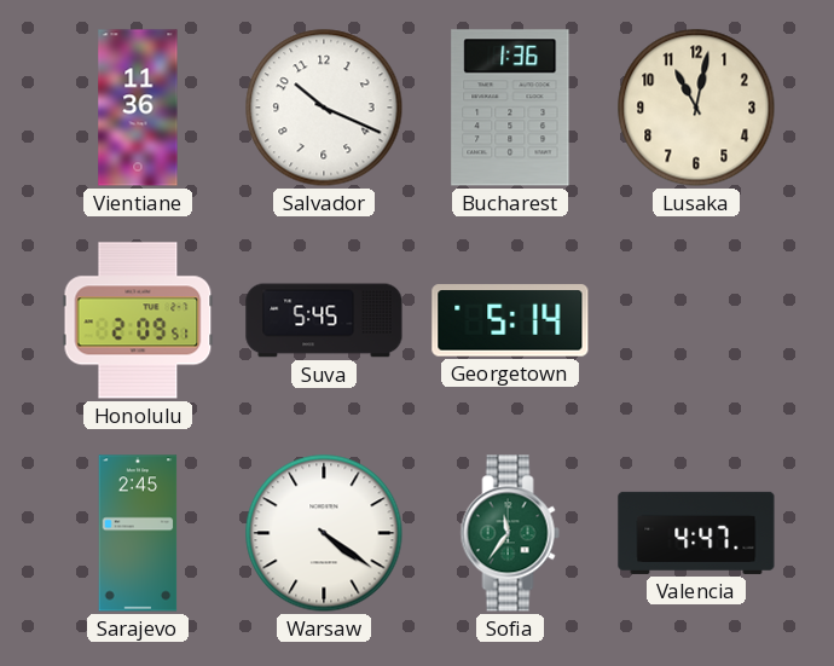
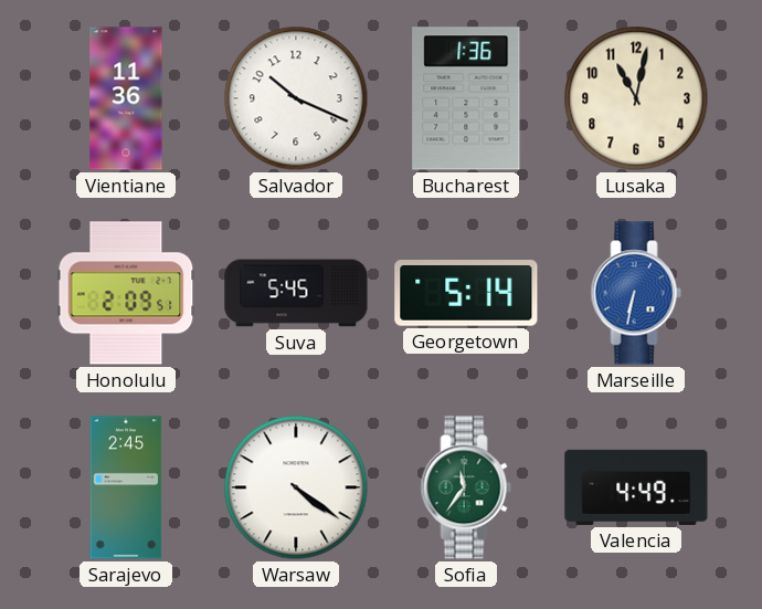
Marseille: none -> 6:32 (636, 293)
Valencia: 4:47 -> 4:49 (636, 487)
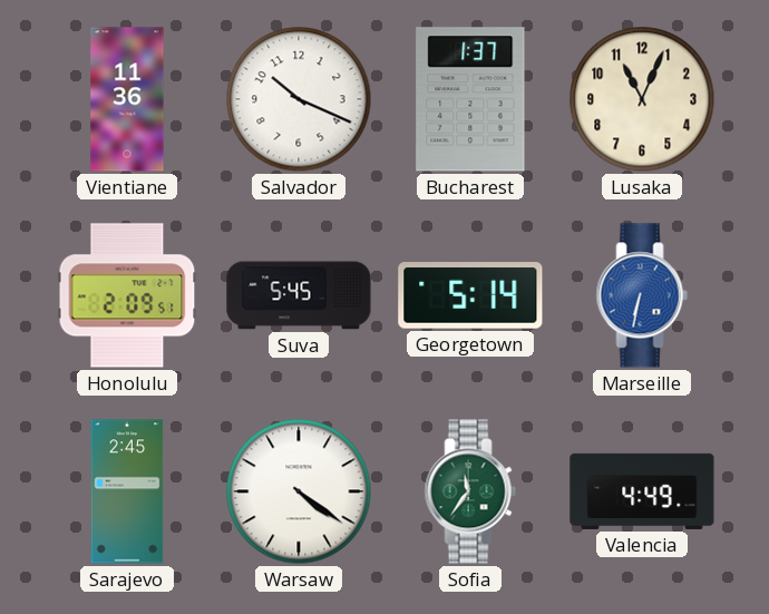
Bucharest: 1:36 -> 1:37 (470, 99)
Lusaka: 11:02 -> 11:04 (642, 99)
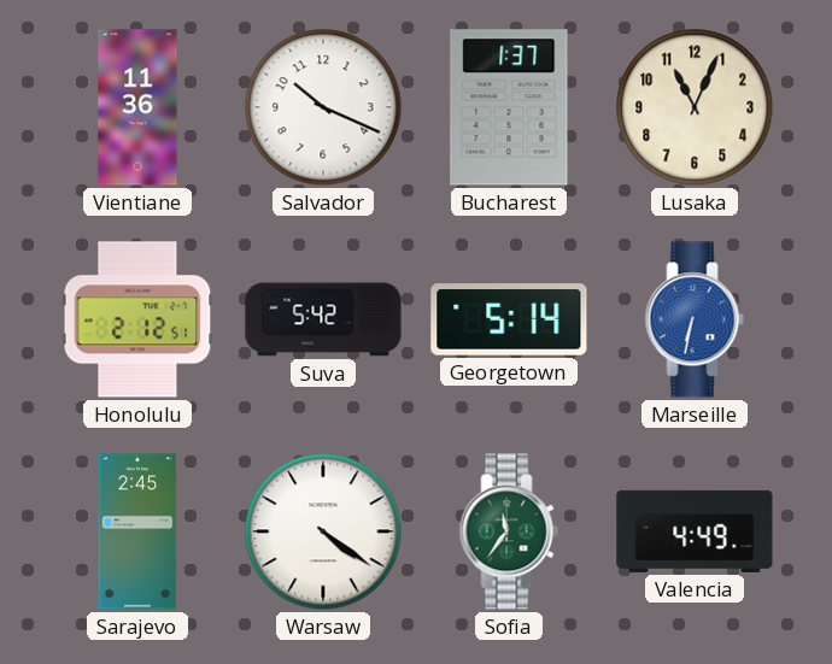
Honolulu: 2:09 -> 2:12 (137, 319)
Suva: 5:45 -> 5:42 (323, 319)
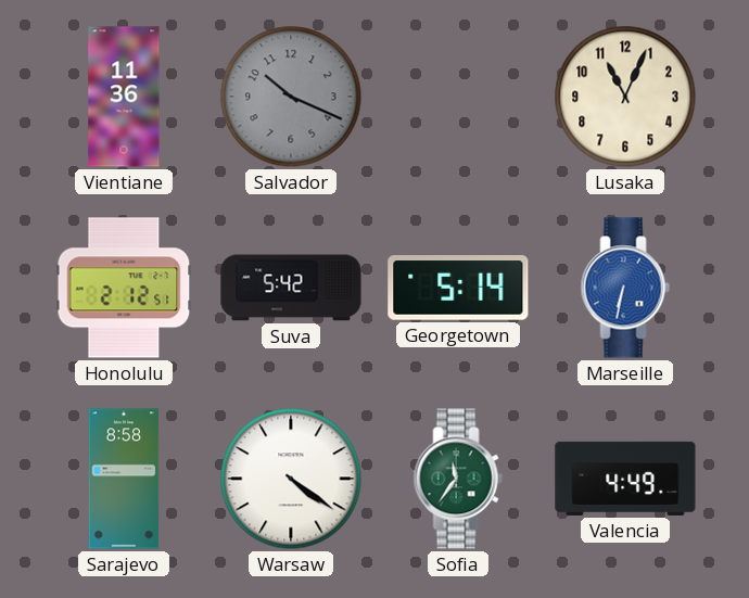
Salvador dial: white -> grey (291, 97)
Bucharest: 1:37 -> none (509, 107)
Sarajevo: 2:45 -> 8:58 (124, 479)
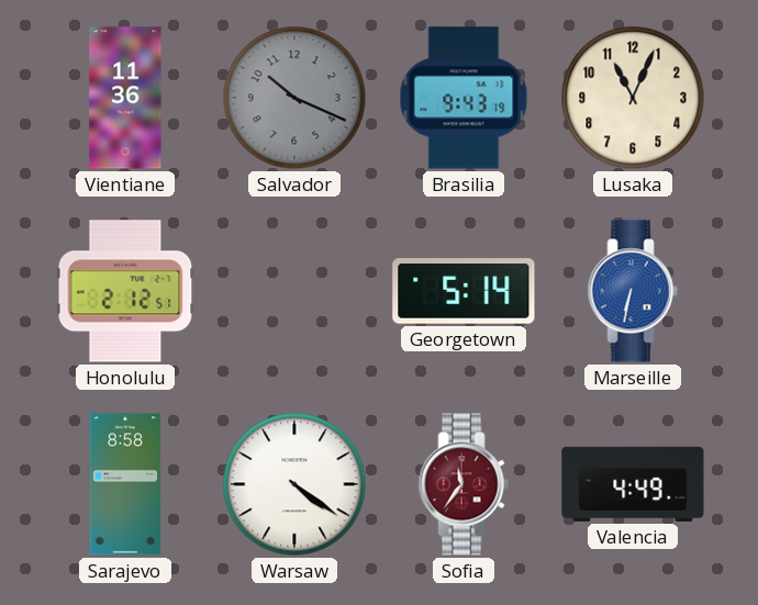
Brasilia: none -> 9:43 (464, 98)
Suva: 5:42 -> none (291, 288)
Sofia dial: green -> burgundy (464, 484)
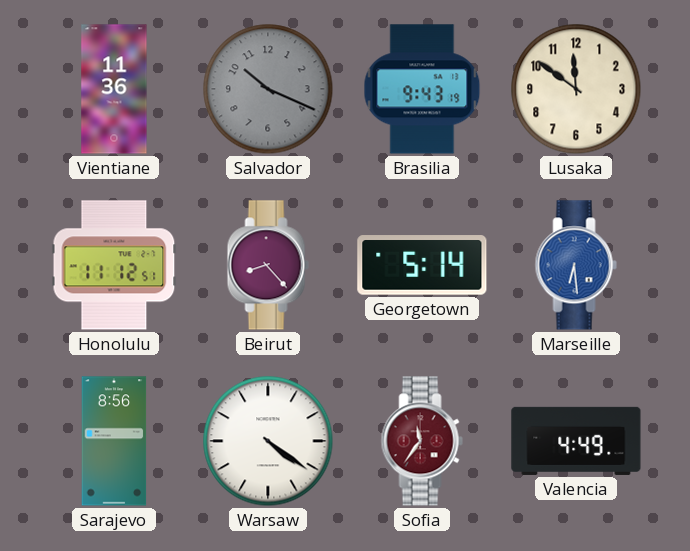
Lusaka: 11:04 -> 11:51 (576, 89)
Honolulu: 2:12 -> 11:12 (114, 265)
Beirut: none -> 8:23 (268, 265)
Marseille: 6:32 -> 6:29 (576, 265)
Sarajevo: 8:58 -> 8:56 (114, 441)
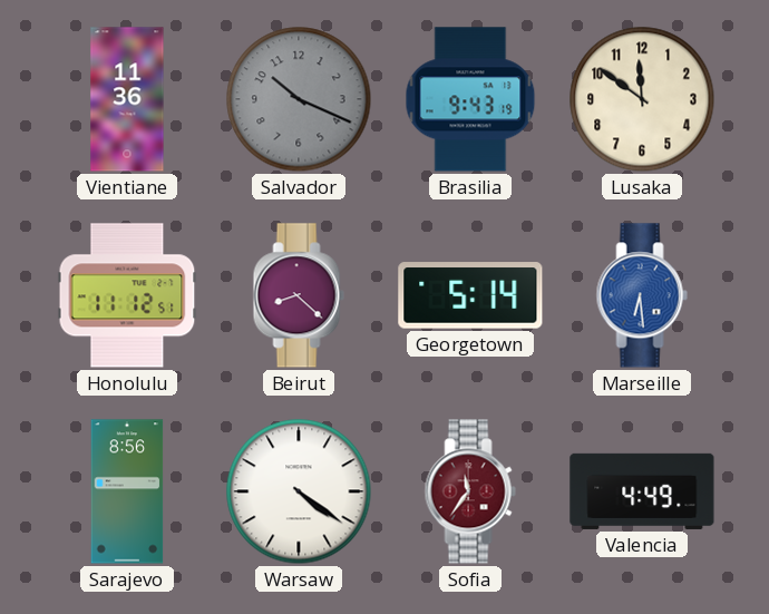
Beirut: 8:23 -> 8:22 (299, 295)
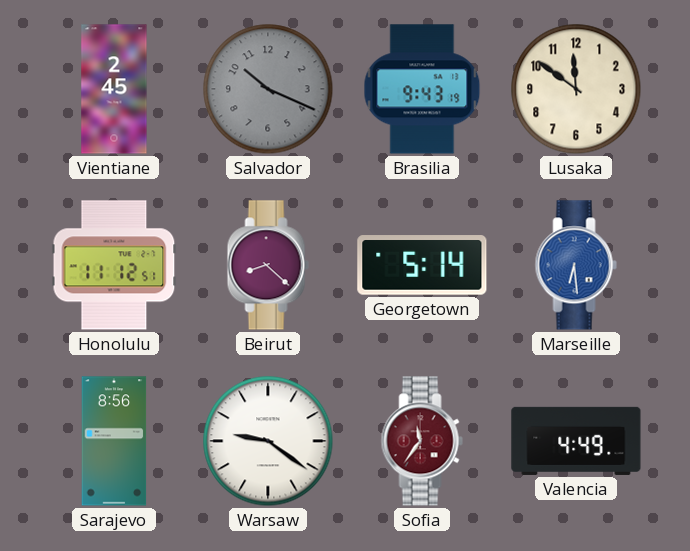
Vientiane: 11:36 -> 2:45 (114, 89)
Warsaw: 4:21 -> 9:21 (268, 441)
